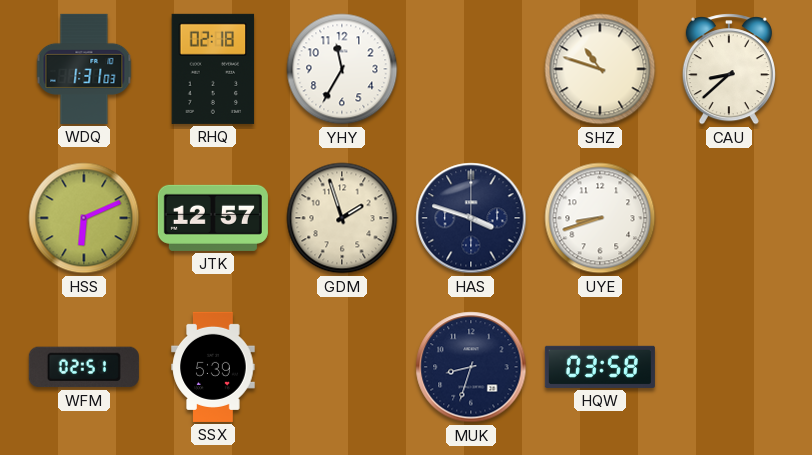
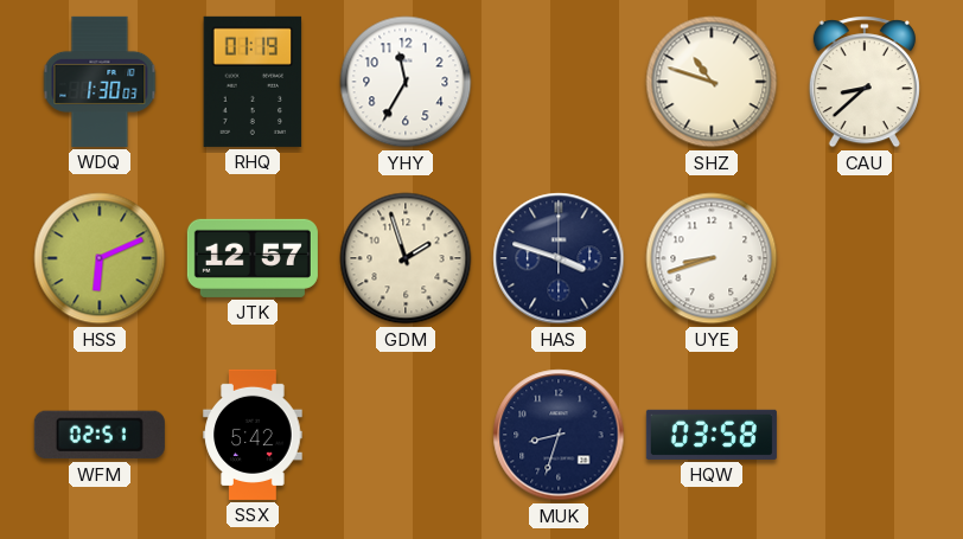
WDQ: 1:31 -> 1:30 (100, 82)
RHQ: 02:18 -> 01:19 (253, 82)
SSX: 5:39 -> 5:42 (253, 435)
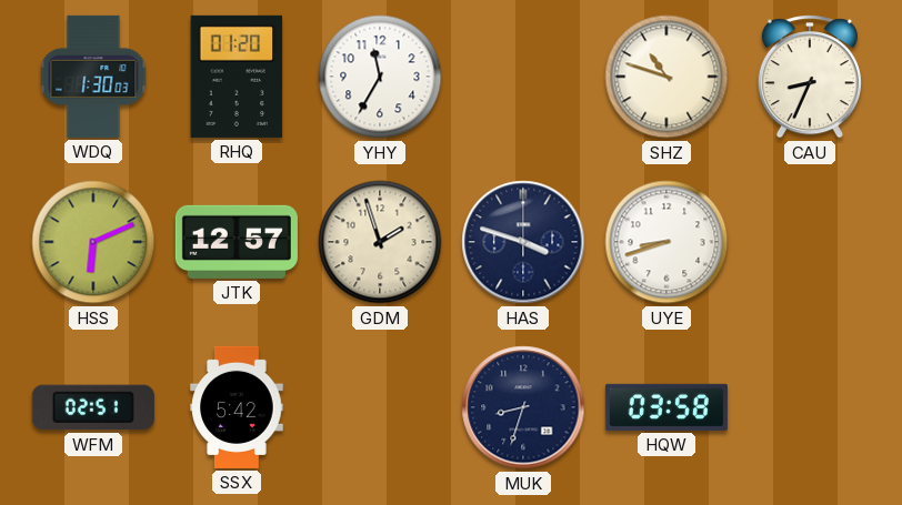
RHQ: 01:19 -> 01:20 (237, 77)
CAU: 8:38 -> 8:34 (810, 77)
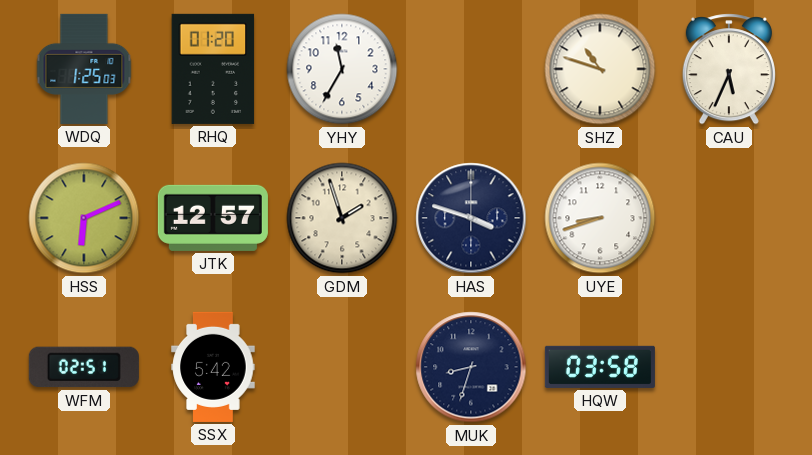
WDQ: 1:30 -> 1:25 (84, 69)
CAU: 8:34 -> 5:34 (729, 69)
